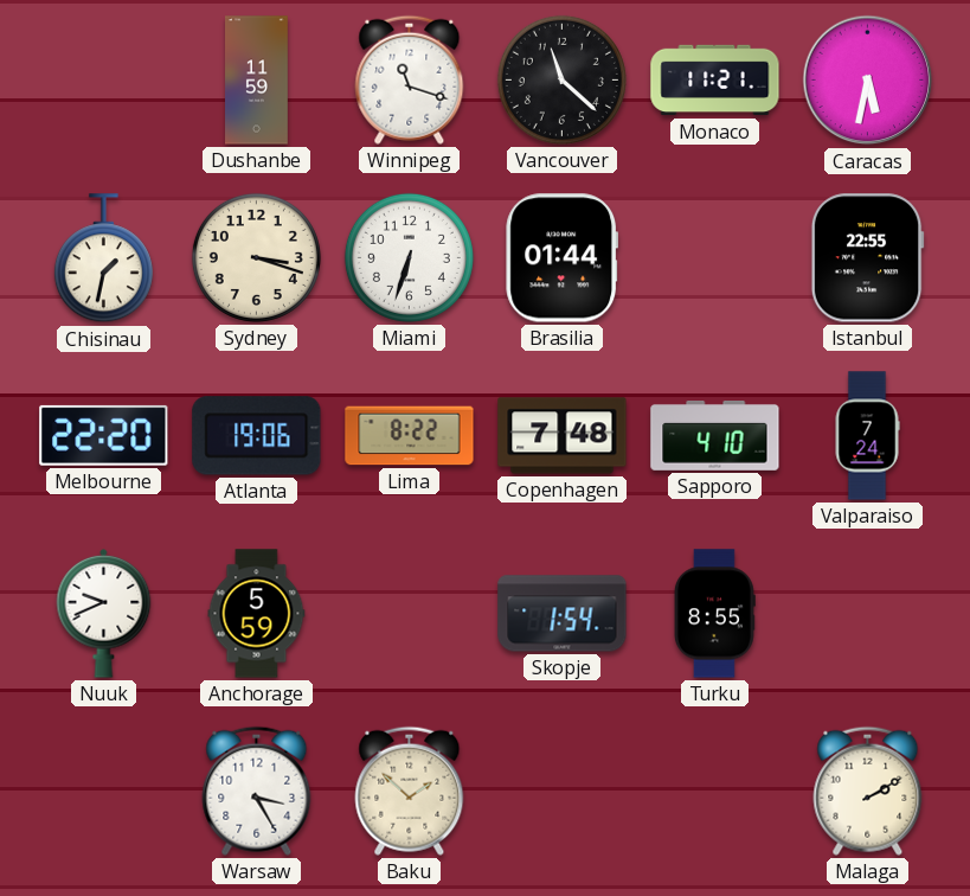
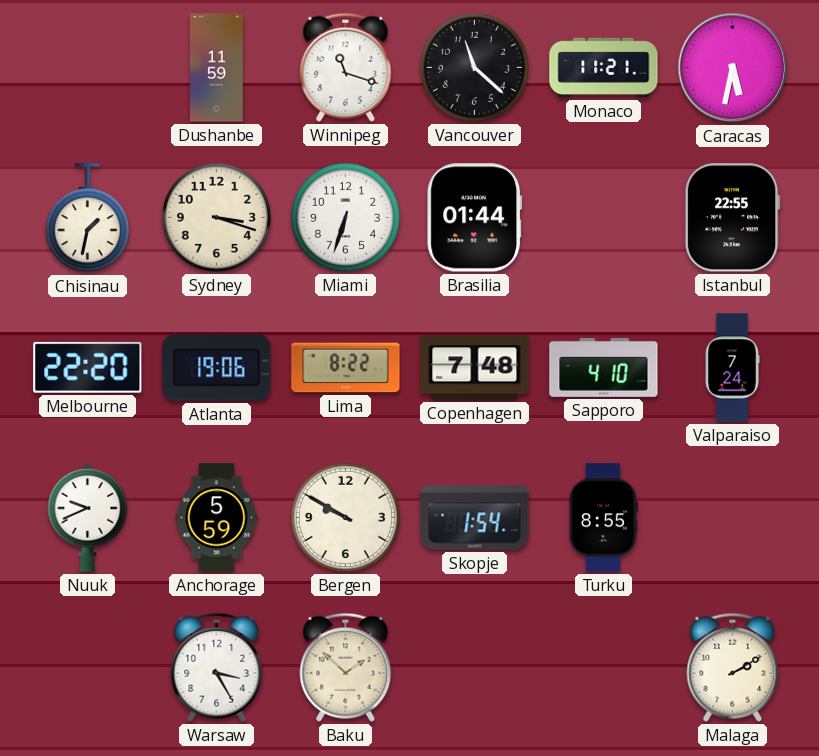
Bergen: none -> 9:50 (345, 517)
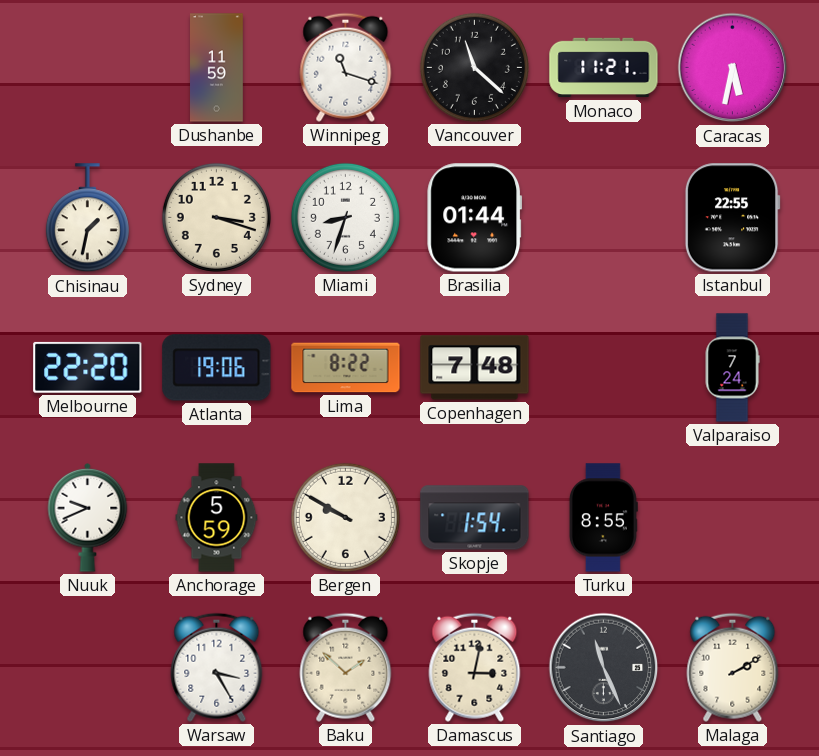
Miami: 6:33 -> 8:33 (345, 217)
Sapporo: 4:10 -> none (604, 368)
Damascus: none -> 3:02 (475, 667)
Santiago: none -> 11:26 (604, 668)
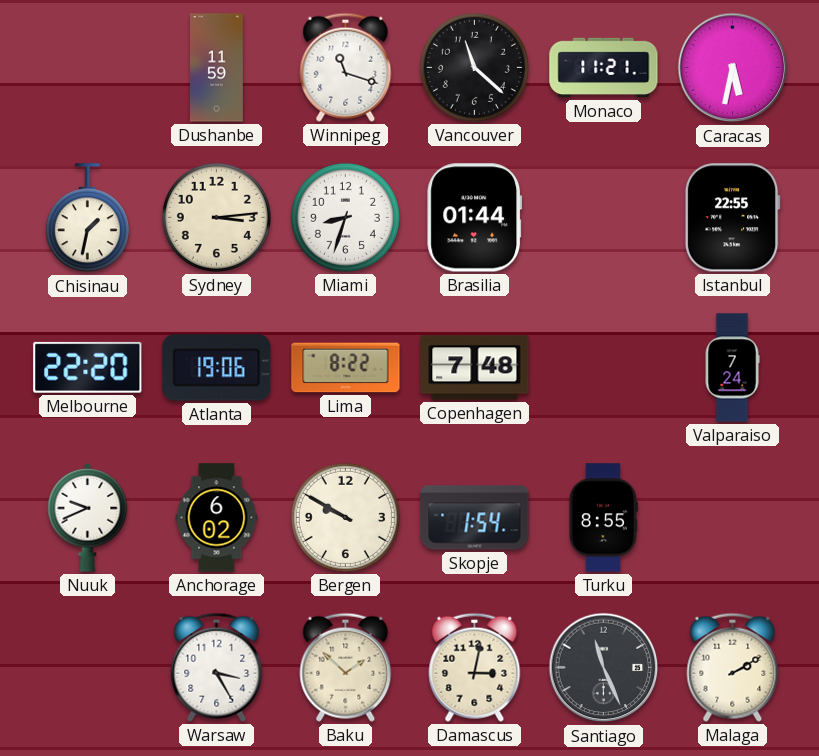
Sydney: 3:18 -> 3:14 (216, 217)
Anchorage: 5:59 -> 6:02 (217, 518)
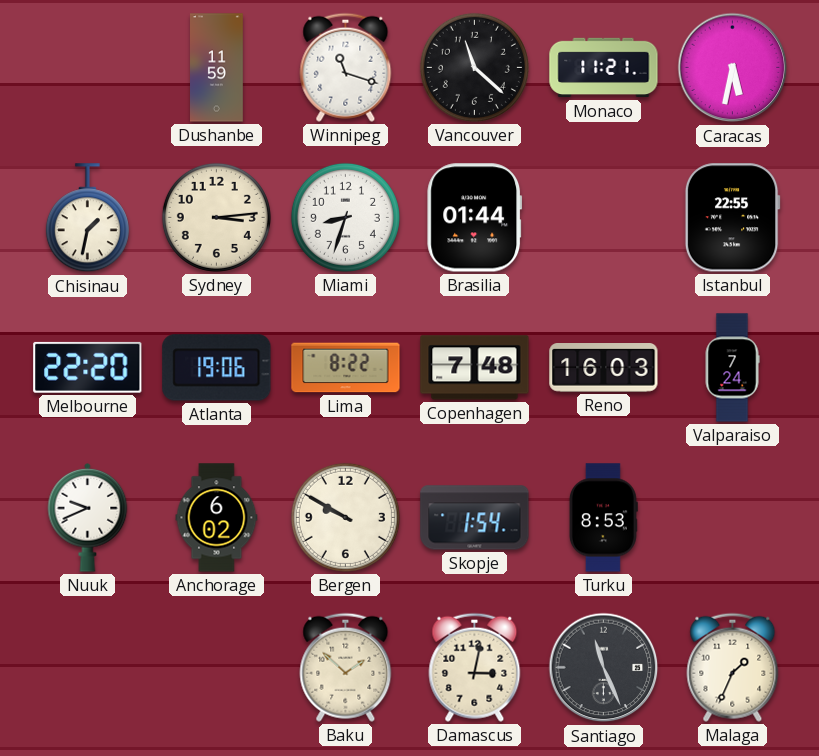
Reno: none -> 16:03 (604, 368)
Turku: 8:55 -> 8:53 (603, 518)
Warsaw: 3:25 -> none (217, 667)
Malaga: 2:10 -> 1:34 (733, 667)
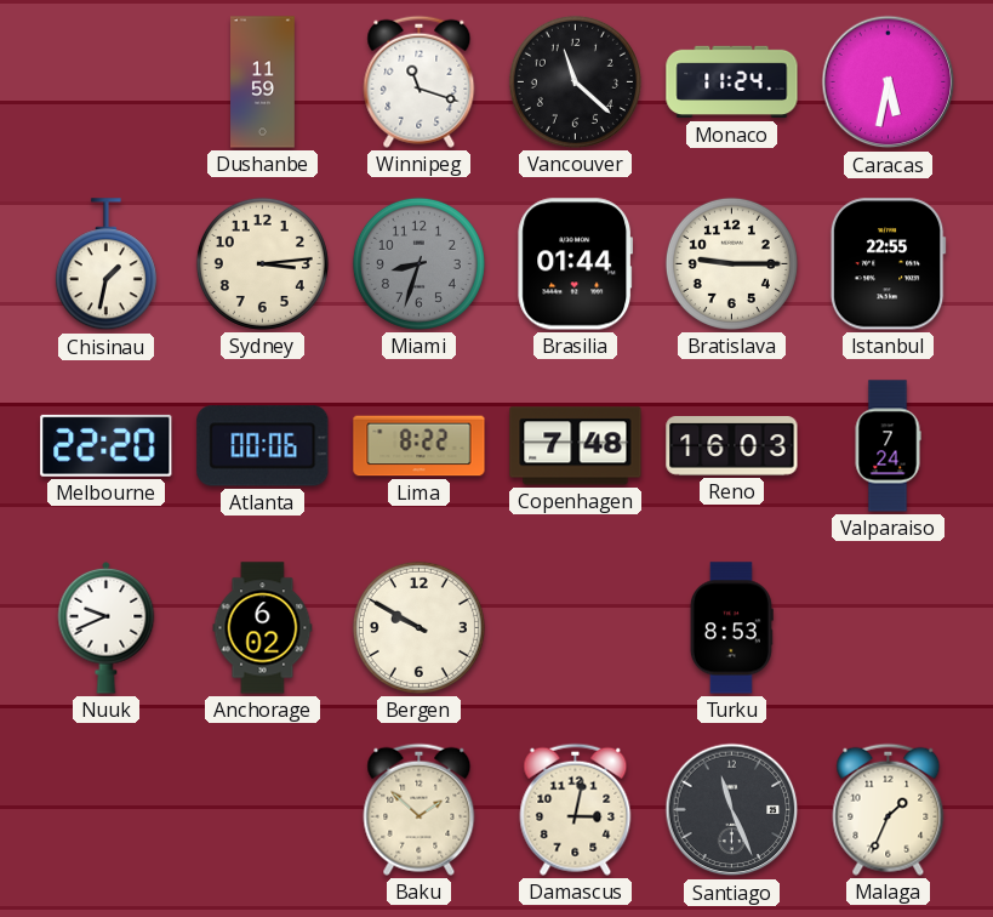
Monaco: 11:21 -> 11:24 (732, 82)
Miami dial: white -> grey (418, 263)
Bratislava: none -> 9:15 (731, 263)
Atlanta: 19:06 -> 00:06 (263, 446)
Skopje: 1:54 -> none (475, 518)
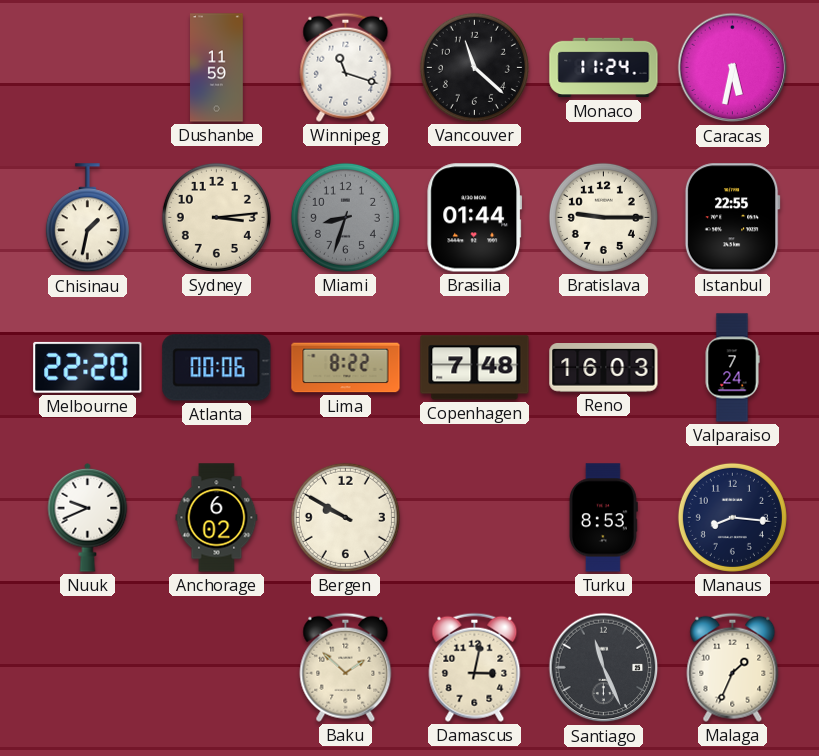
Manaus: none -> 8:16 (732, 517)
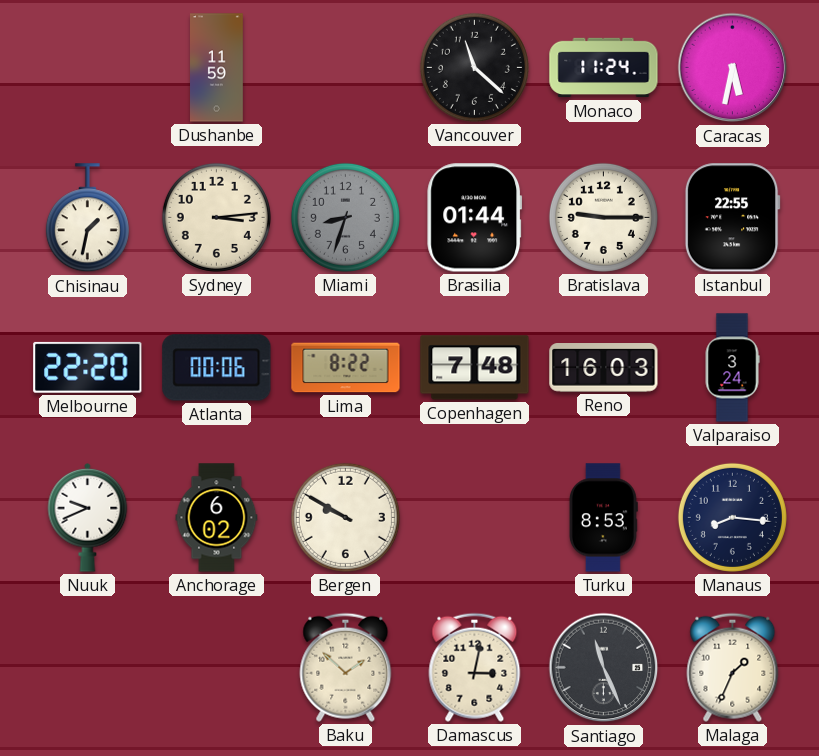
Winnipeg: 11:18 -> none (346, 67)
Valparaiso: 7:24 -> 3:24 (732, 368)
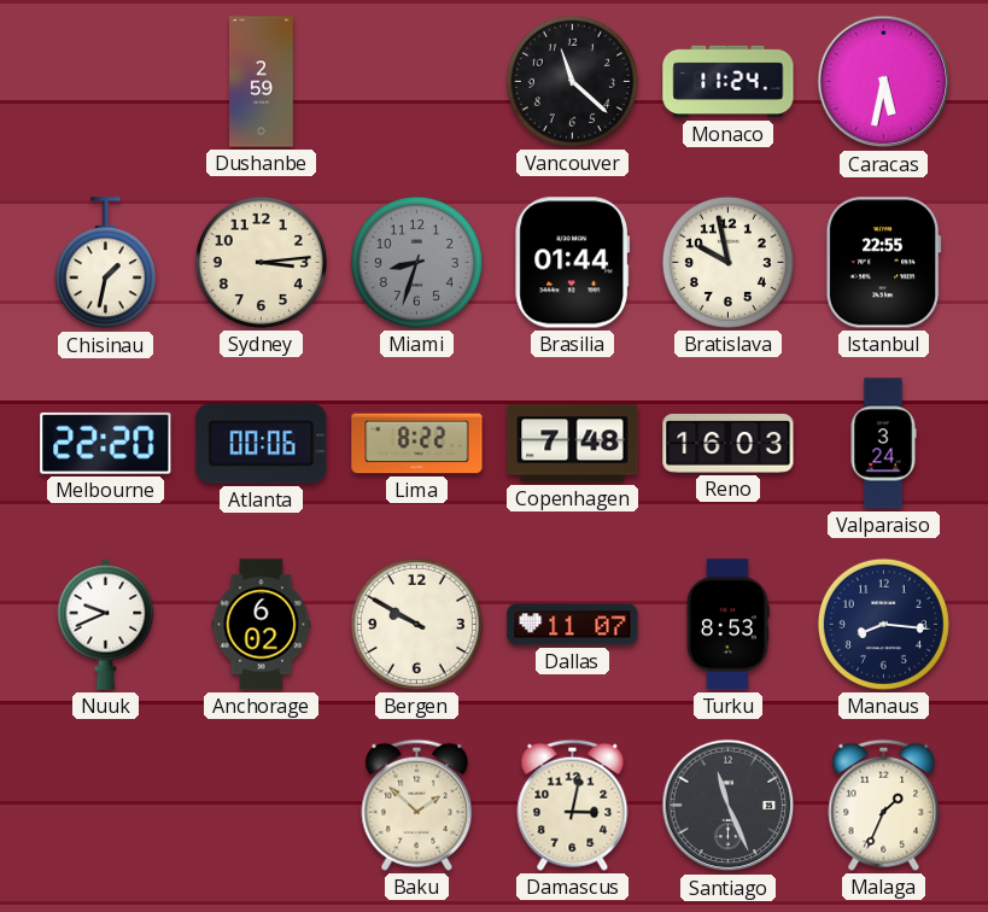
Dushanbe: 11:59 -> 2:59 (262, 82)
Bratislava: 9:15 -> 9:58 (727, 262)
Dallas: none -> 11:07 (573, 625)
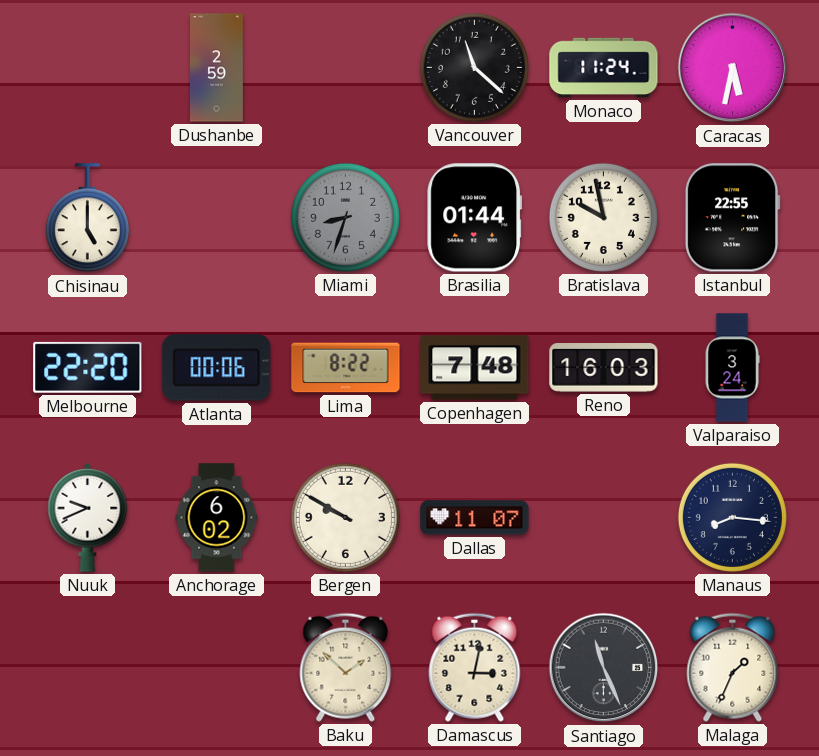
Chisinau: 1:32 -> 5:00 (87, 218)
Sydney: 3:14 -> none (261, 262)
Turku: 8:53 -> none (727, 625)
